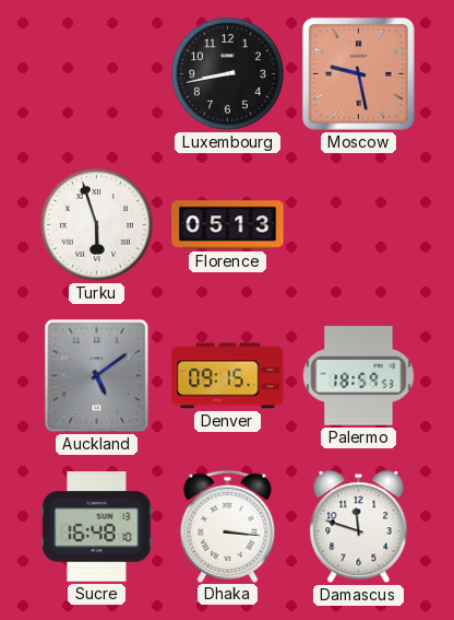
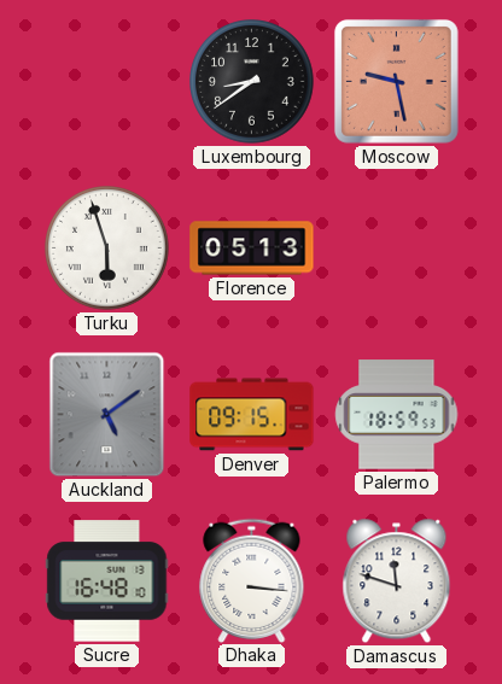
Luxembourg: 8:43 -> 8:39 (252, 82)
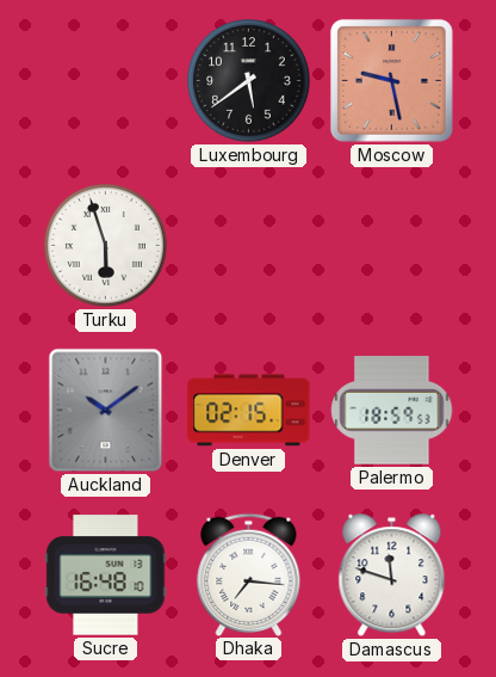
Luxembourg: 8:39 -> 5:39 (249, 81)
Florence: 05:13 -> none (252, 249)
Auckland: 5:09 -> 10:09 (106, 411)
Denver: 09:15 -> 02:15 (249, 411)
Dhaka: 3:16 -> 7:16 (249, 574)
